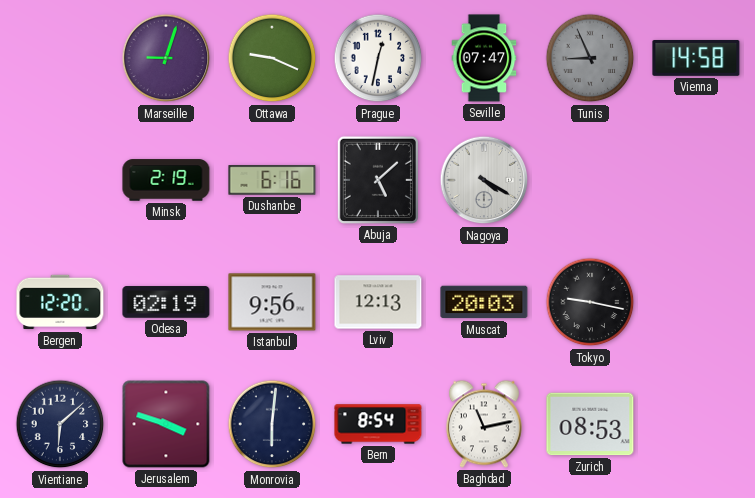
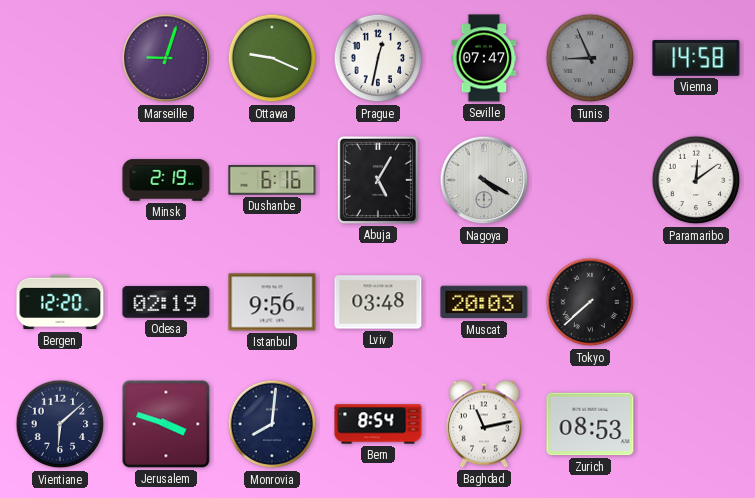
Abuja: 5:08 -> 5:05 (378, 180)
Paramaribo: none -> 12:09 (696, 180)
Lviv: 12:13 -> 03:48 (378, 302)
Tokyo: 9:17 -> 7:38 (590, 302)
Monrovia: 6:01 -> 8:01 (272, 424)
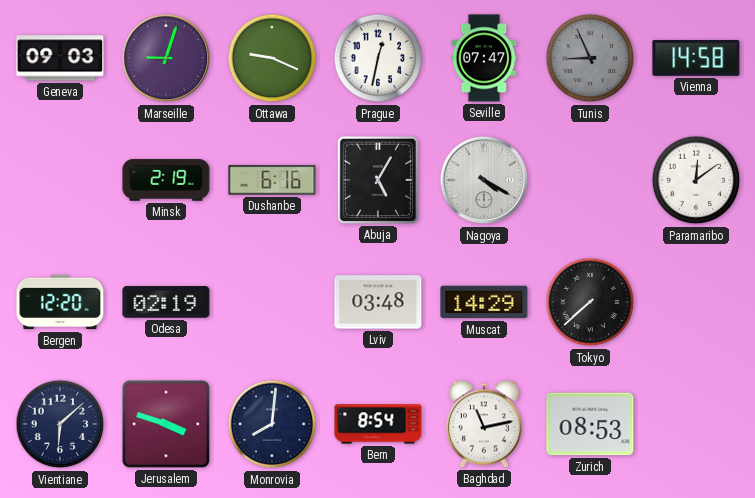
Geneva: none -> 09:03 (60, 58)
Istanbul: 9:56 -> none (272, 302)
Muscat: 20:03 -> 14:29 (484, 302)
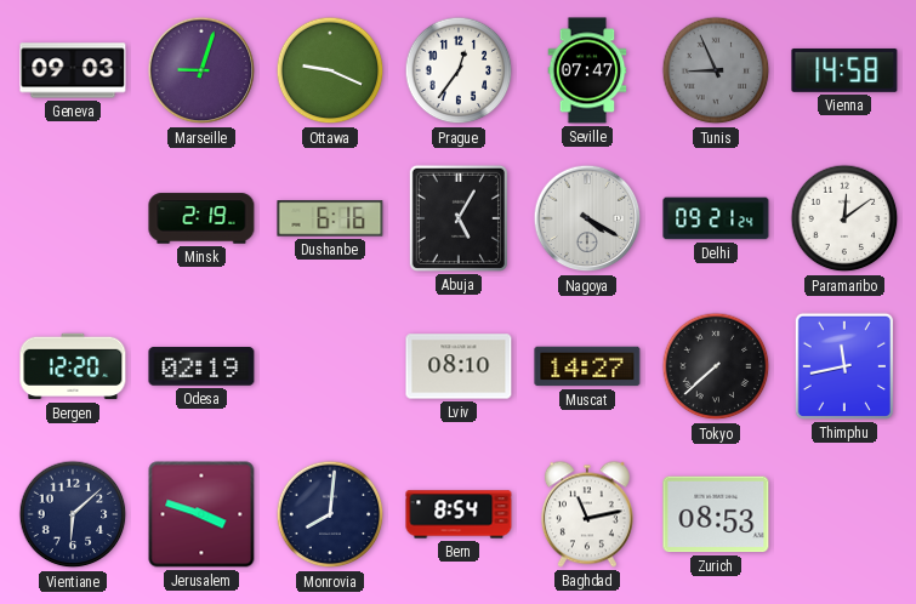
Prague: 12:32 -> 12:36 (459, 70)
Delhi: none -> 09:21 (716, 218)
Lviv: 03:48 -> 08:10 (459, 366)
Muscat: 14:29 -> 14:27 (587, 366)
Thimphu: none -> 11:43 (844, 366)
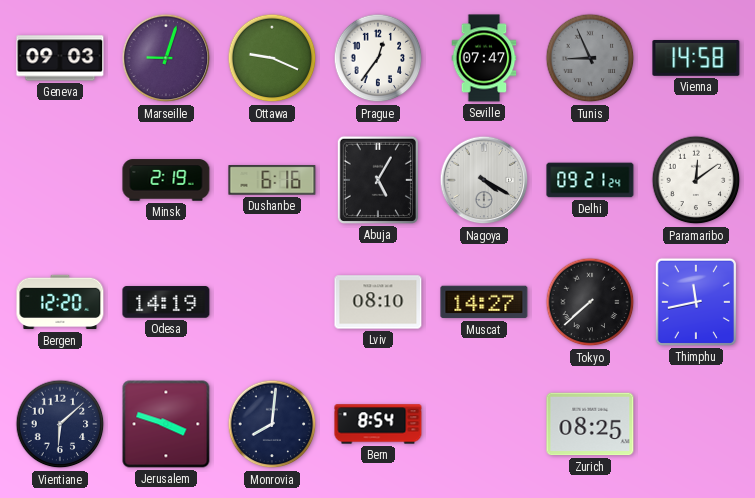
Odesa: 02:19 -> 14:19 (166, 302)
Baghdad: 11:13 -> none (587, 514)
Zurich: 08:53 -> 08:25 (590, 424)
